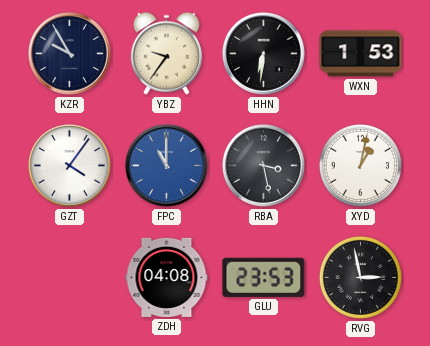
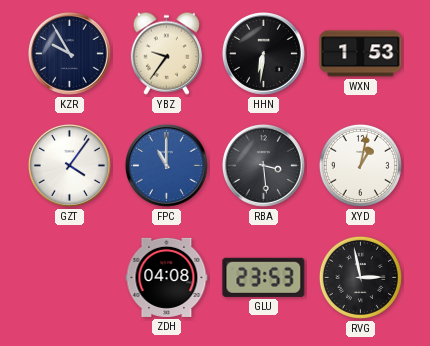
RBA: 3:28 -> 3:29 (263, 165)
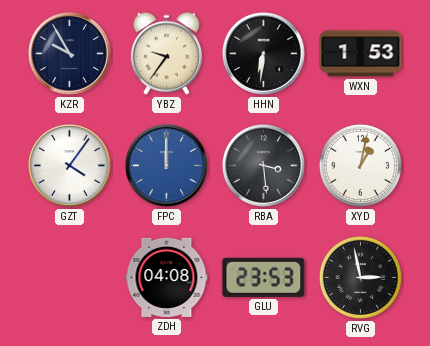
FPC: 11:00 -> 12:00 (166, 165)
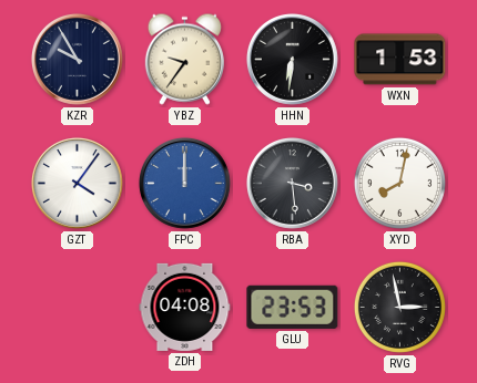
XYD: 1:02 -> 8:02 (399, 183)
